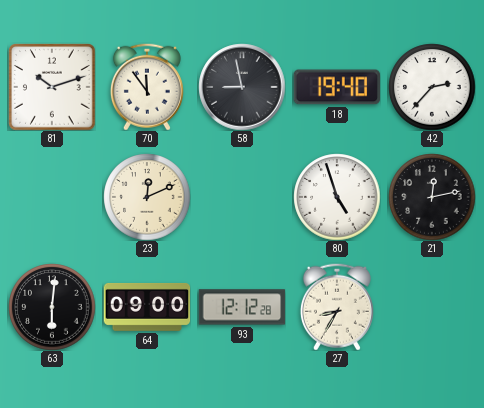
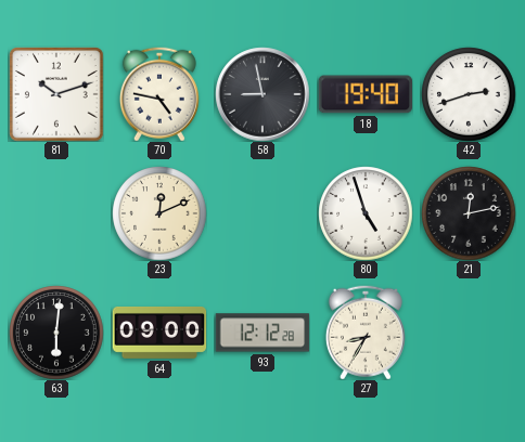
70: 11:54 -> 4:47 (159, 94)
42: 2:37 -> 2:42 (469, 94)
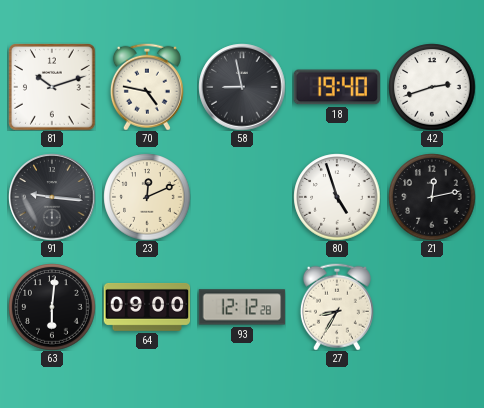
91: none -> 9:16 (52, 197)
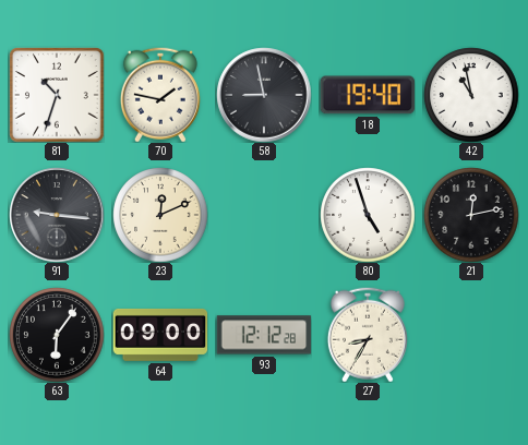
81: 10:12 -> 10:33 (57, 95)
70: 4:47 -> 1:47 (160, 95)
42: 2:42 -> 10:58 (471, 95)
63: 6:01 -> 6:06 (57, 335)
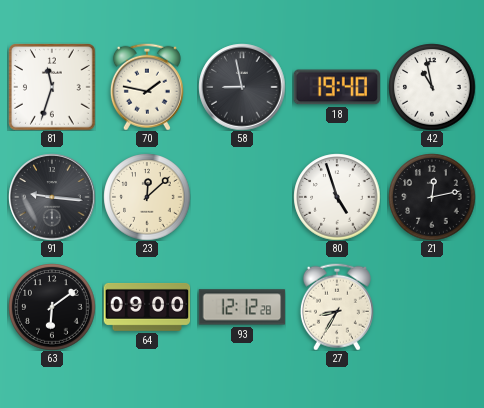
81: 10:33 -> 11:33 (52, 87)
23: 12:11 -> 12:08 (147, 197)
63: 6:06 -> 6:09 (52, 307)
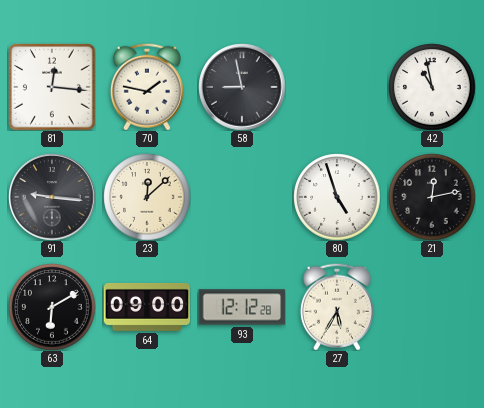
81: 11:33 -> 12:16 (52, 87)
18: 19:40 -> none (337, 87)
63: 6:09 -> 6:10 (52, 307)
27: 8:35 -> 5:35 (337, 307)
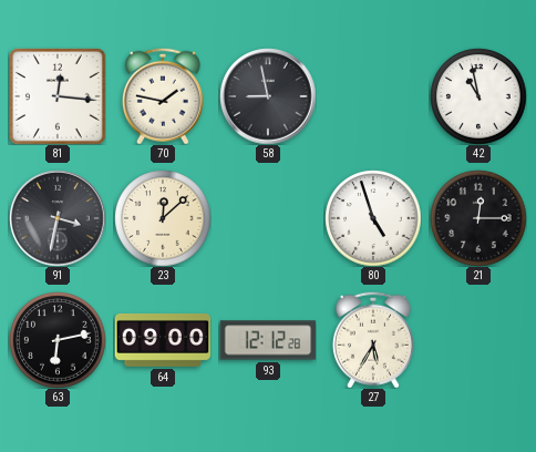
91: 9:16 -> 3:32 (58, 218)
21: 12:13 -> 12:15 (478, 218)
63: 6:10 -> 6:13 (58, 340)
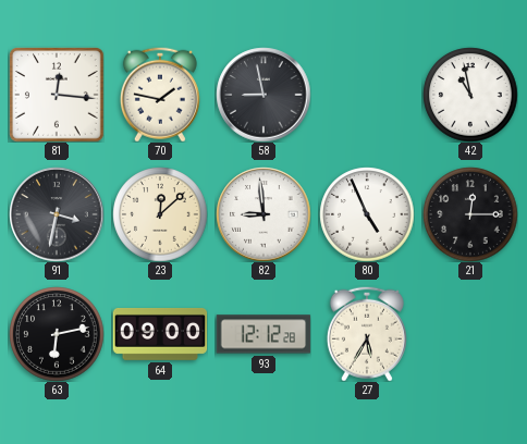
82: none -> 8:59 (263, 214)
80: 4:57 -> 4:56 (367, 214)
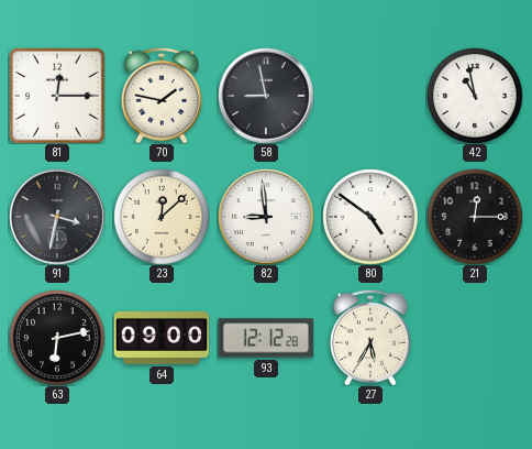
81: 12:16 -> 12:15 (57, 96)
80: 4:56 -> 4:51 (370, 217)
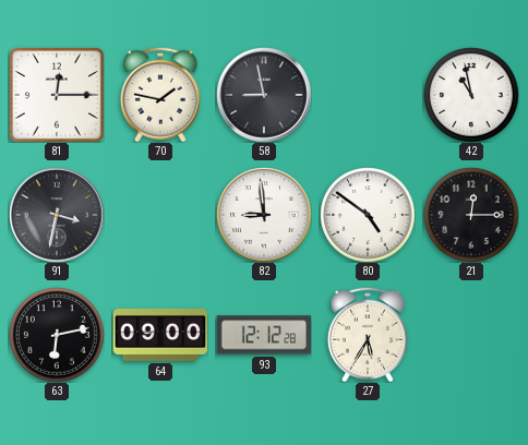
23: 12:08 -> none (162, 217)
